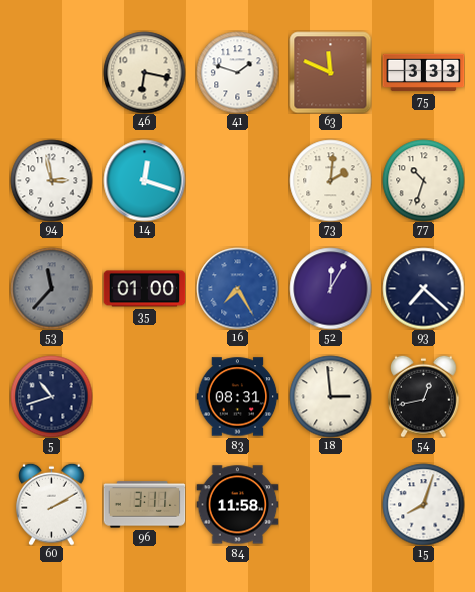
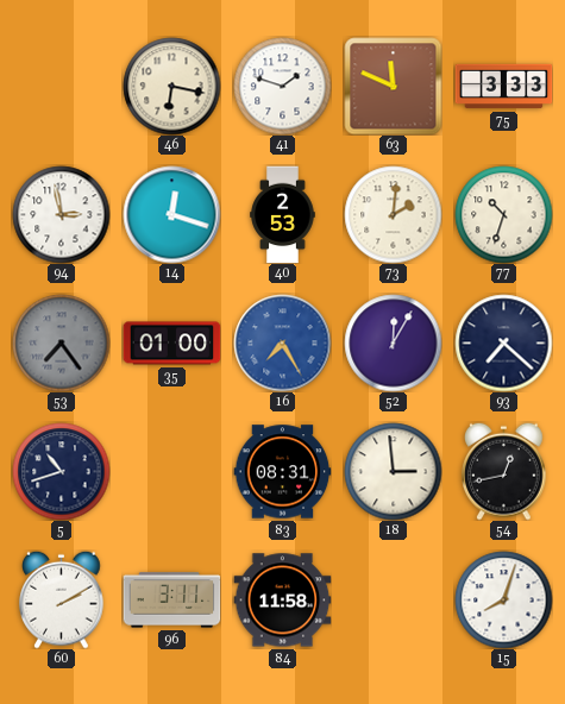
40: none -> 2:53 (283, 214)
53: 11:37 -> 7:24 (61, 342)
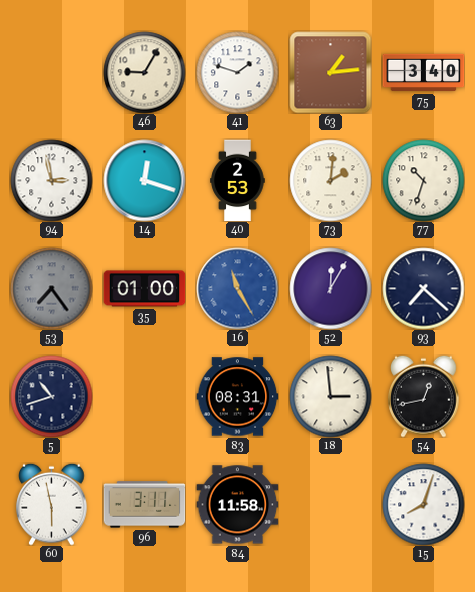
46: 6:17 -> 9:05 (144, 72)
63: 11:49 -> 1:14 (330, 72)
75: 3:33 -> 3:40 (423, 73)
16: 7:25 -> 11:25 (237, 288)
60: 2:10 -> 5:58 (52, 504)
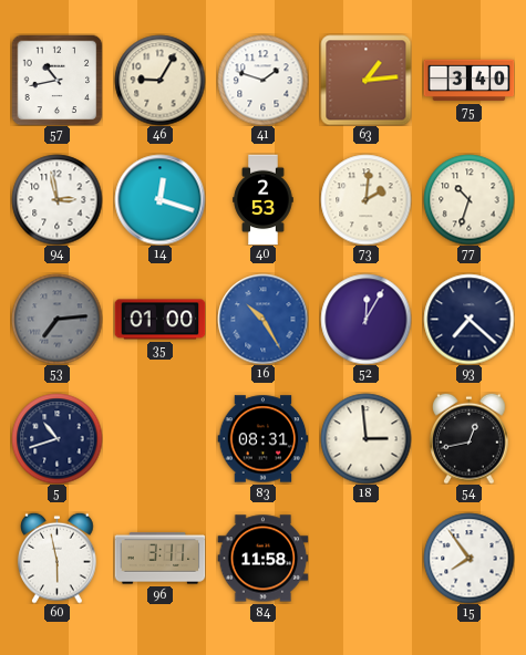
57: none -> 10:43 (56, 80)
53: 7:24 -> 7:14 (56, 319)
16: 11:25 -> 10:25 (262, 319)
15: 8:03 -> 7:54 (468, 558)
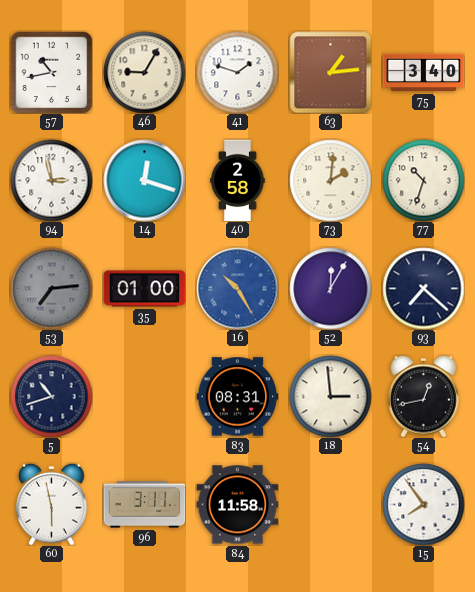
40: 2:53 -> 2:58 (238, 180)
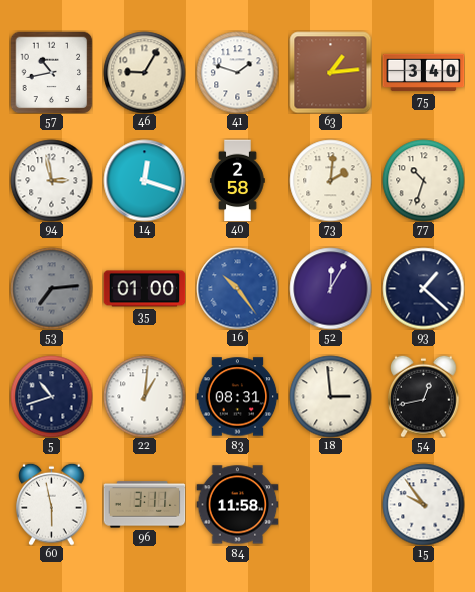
16: 10:25 -> 10:24 (237, 288)
93: 7:22 -> 1:22 (423, 288)
22: none -> 1:01 (144, 396)
15: 7:54 -> 9:54 (423, 504)
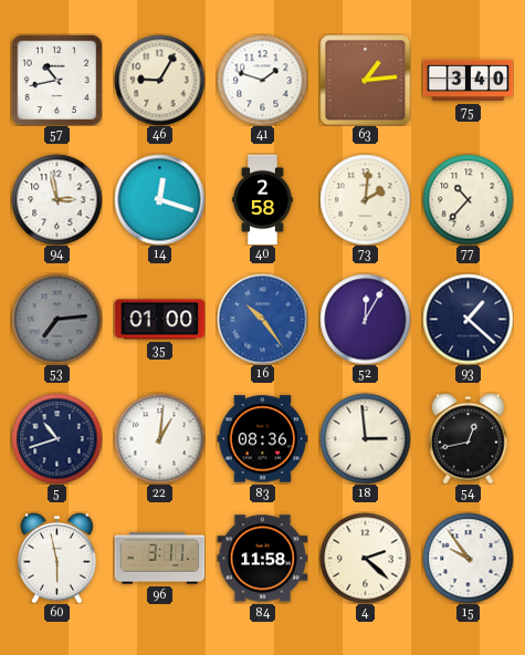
77: 10:33 -> 10:37 (468, 199)
83: 08:31 -> 08:36 (262, 439)
4: none -> 2:22 (365, 558)
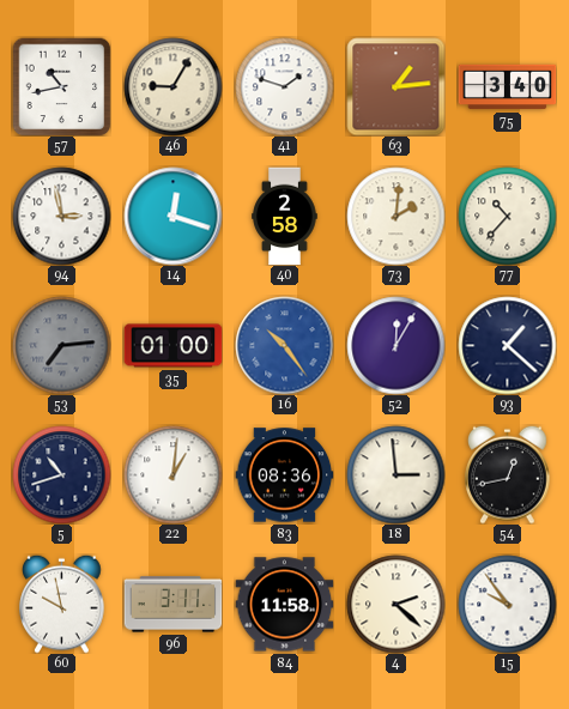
60: 5:58 -> 9:58 (62, 604)
